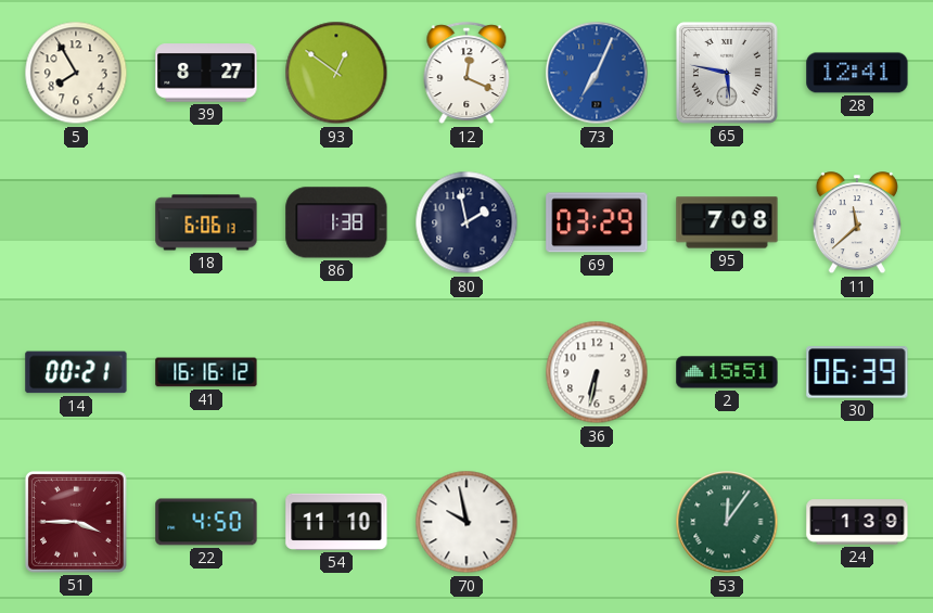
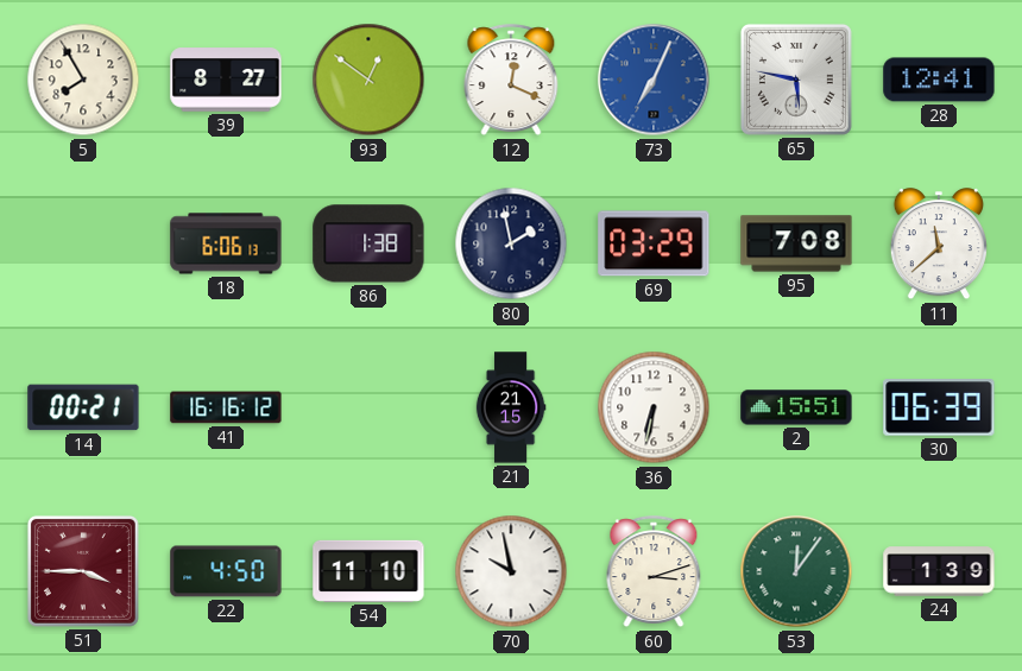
21: none -> 21:15 (511, 407)
60: none -> 3:12 (654, 572)
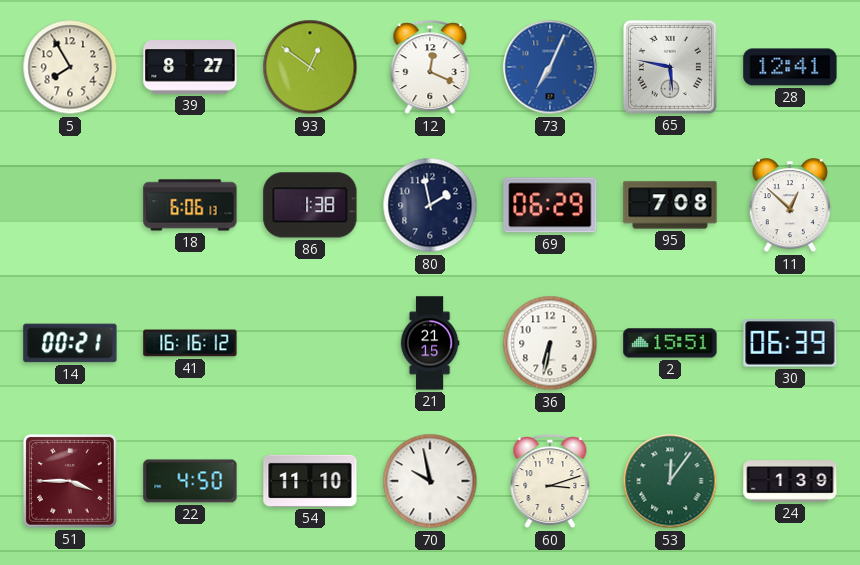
69: 03:29 -> 06:29 (550, 205)
11: 11:38 -> 12:52 (790, 206)
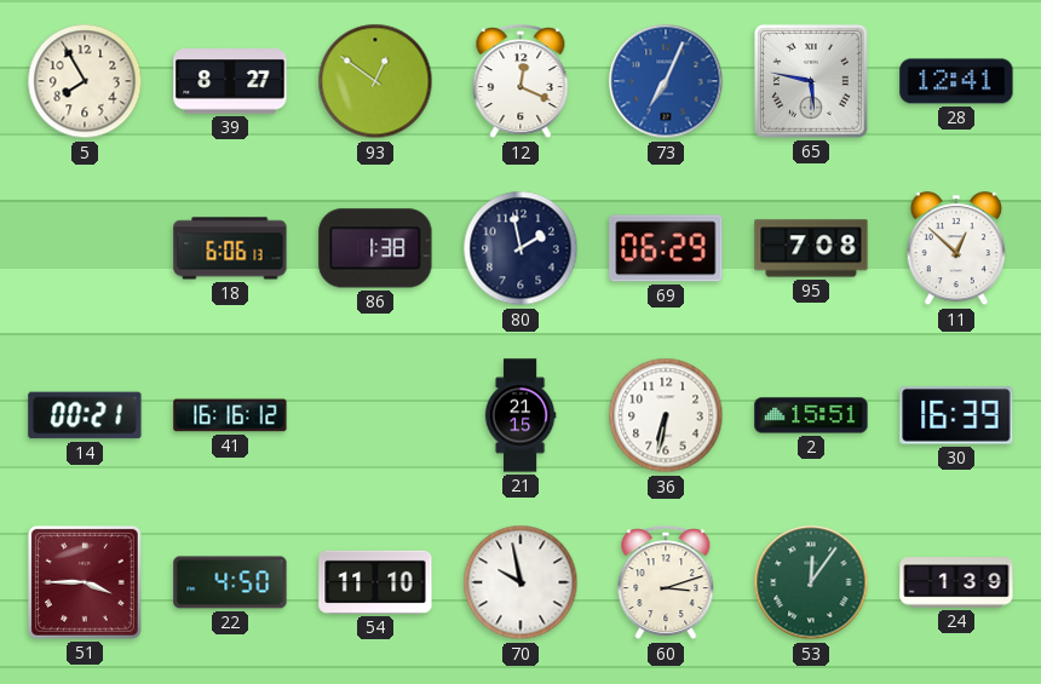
30: 06:39 -> 16:39 (956, 415)
